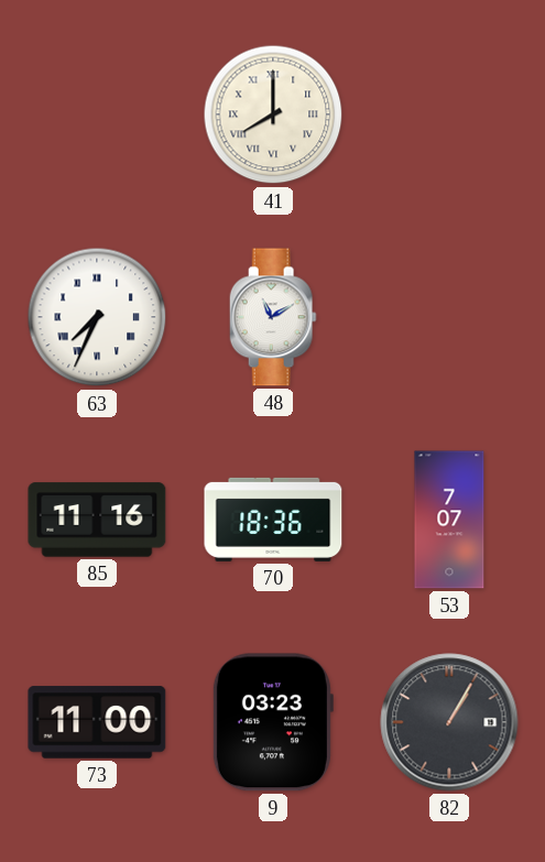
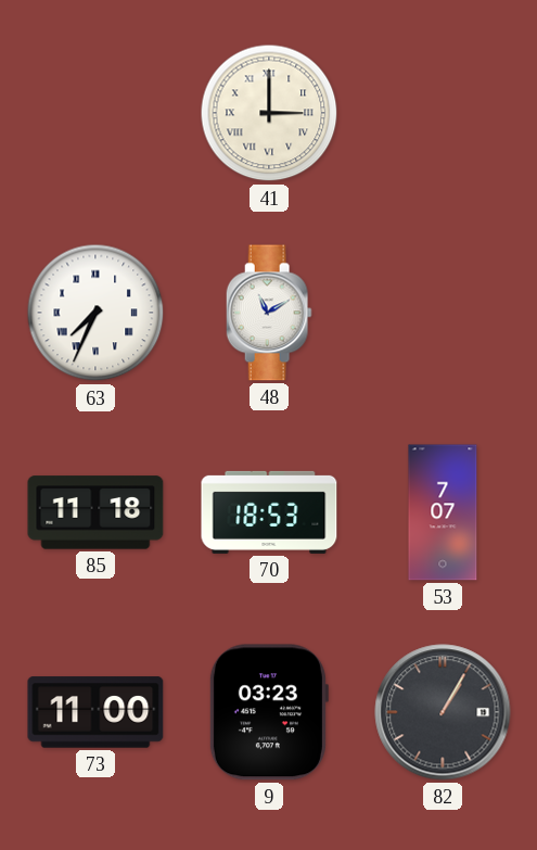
41: 8:00 -> 3:00 (269, 113)
85: 11:16 -> 11:18 (95, 512)
70: 18:36 -> 18:53 (269, 512)
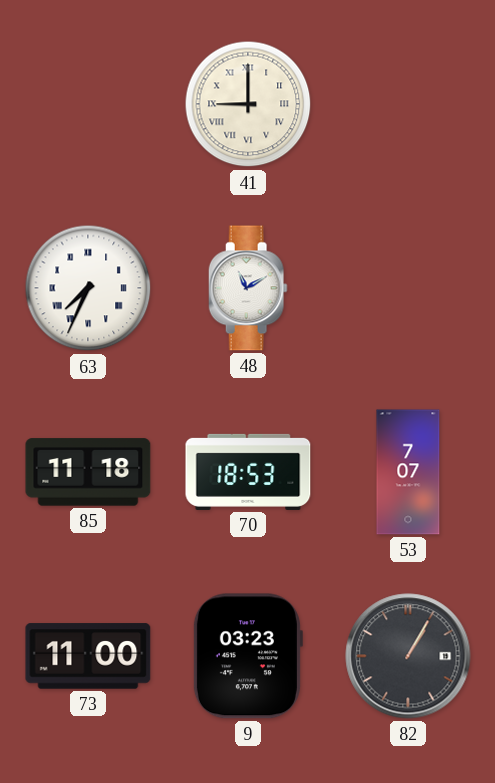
41: 3:00 -> 9:00 (248, 104)
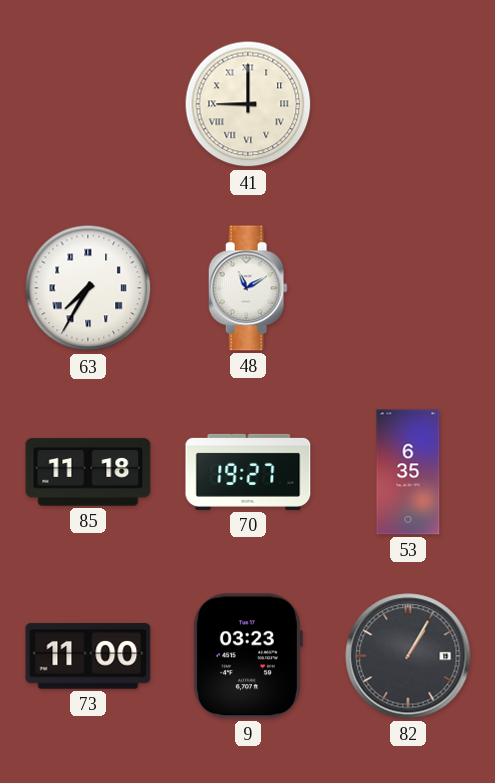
63: 7:34 -> 7:35 (88, 288)
70: 18:53 -> 19:27 (248, 472)
53: 7:07 -> 6:35 (408, 472)
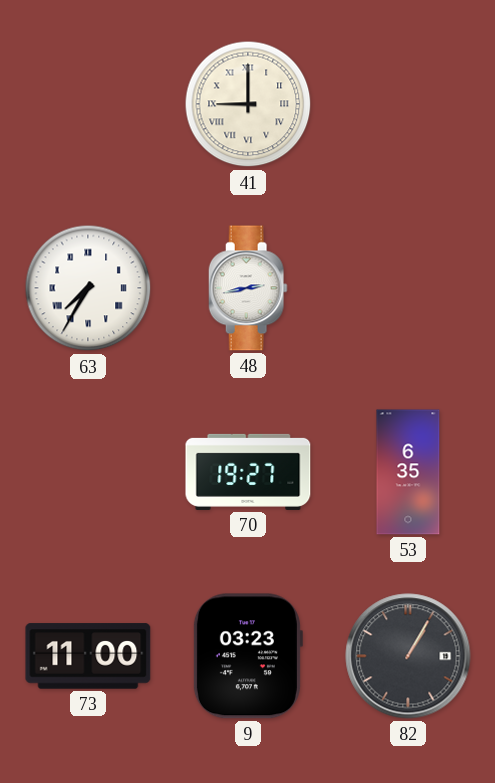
48: 11:10 -> 2:43 (248, 288)
85: 11:18 -> none (88, 472)
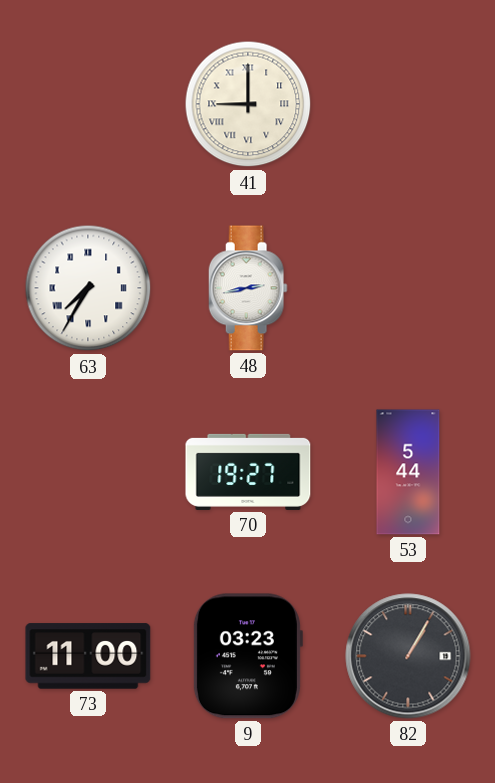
53: 6:35 -> 5:44 (408, 472)
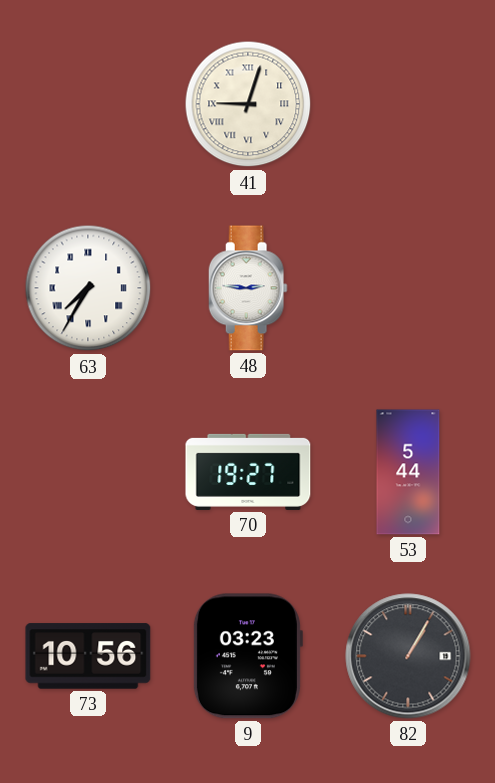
41: 9:00 -> 9:03 (248, 104)
48: 2:43 -> 2:46 (248, 288)
73: 11:00 -> 10:56 (88, 656)
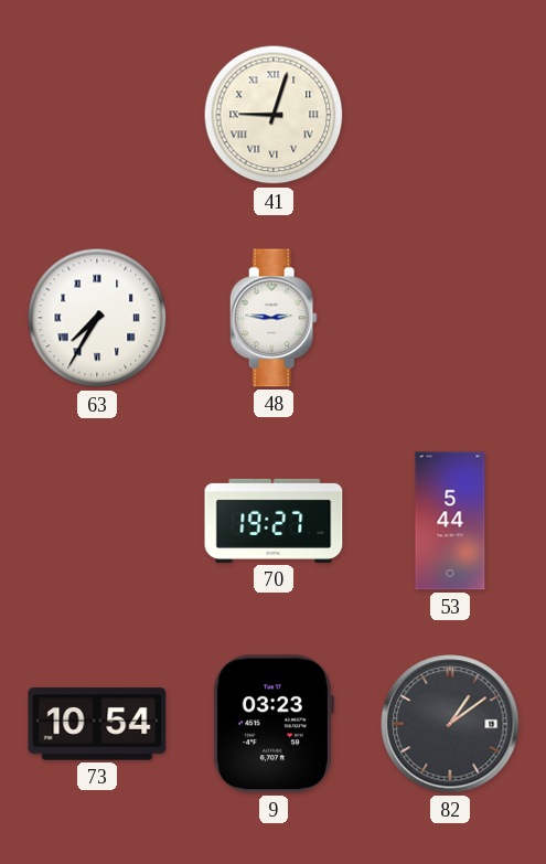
73: 10:56 -> 10:54 (97, 724)
82: 1:05 -> 1:09 (450, 724)
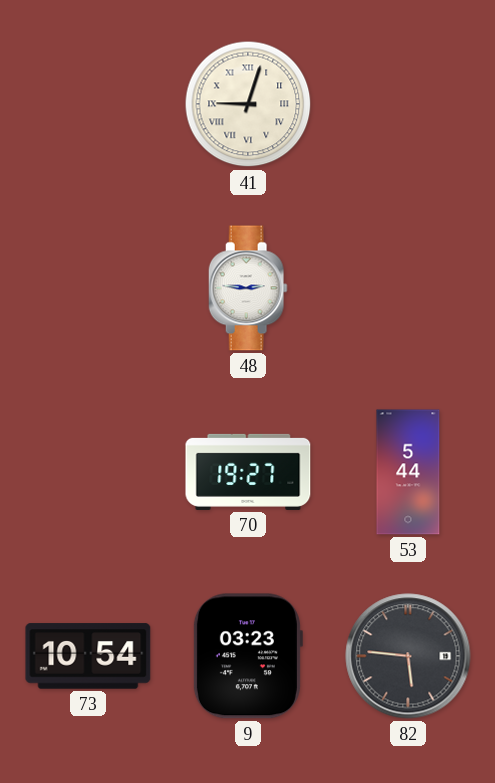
63: 7:35 -> none (97, 318)
82: 1:09 -> 5:46 (408, 656)
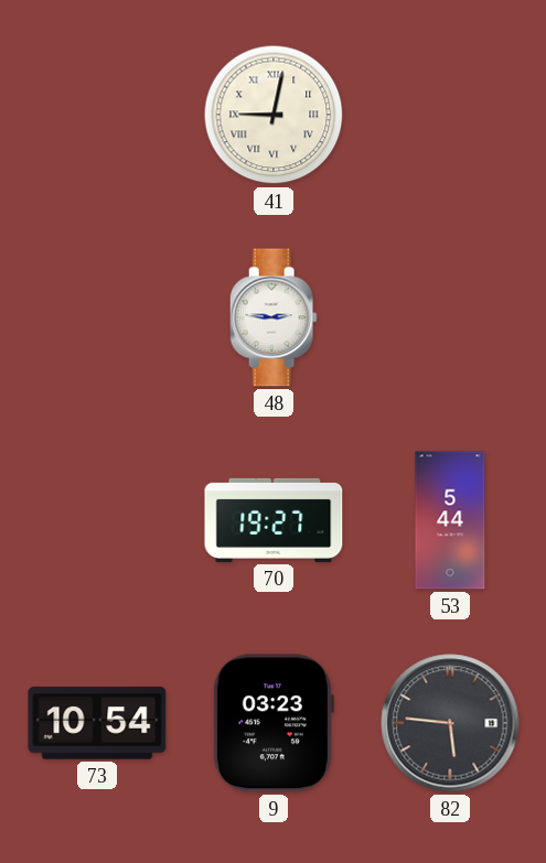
41: 9:03 -> 9:02 (274, 115)
